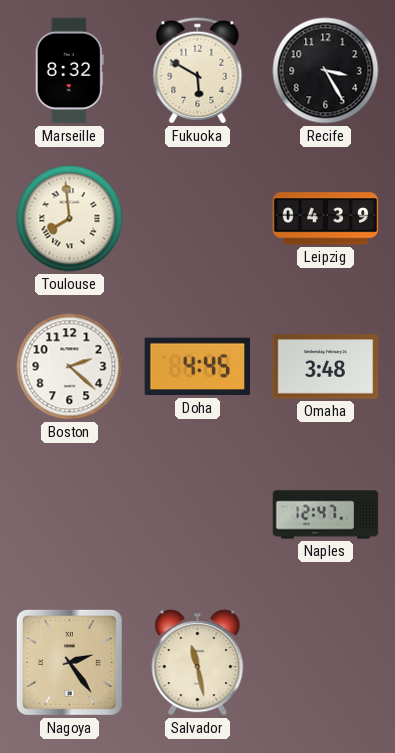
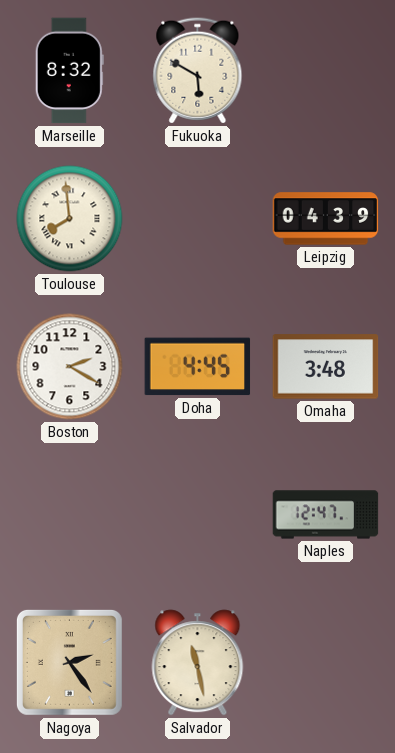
Recife: 3:25 -> none (326, 71)
Boston: 2:22 -> 2:20 (70, 367)
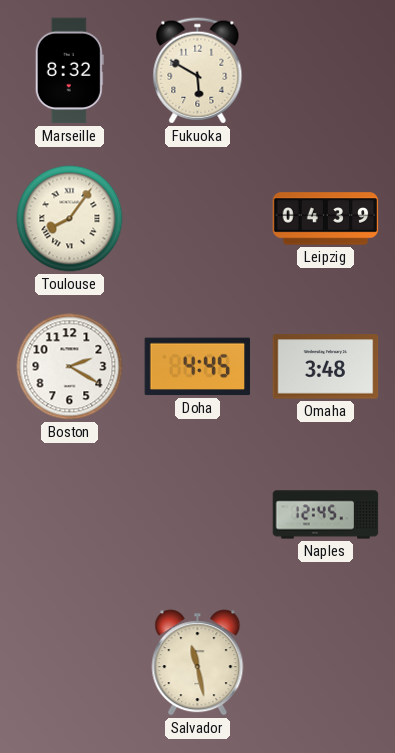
Toulouse: 7:59 -> 8:06 (70, 219)
Naples: 12:47 -> 12:45 (326, 515)
Nagoya: 2:24 -> none (69, 662)
